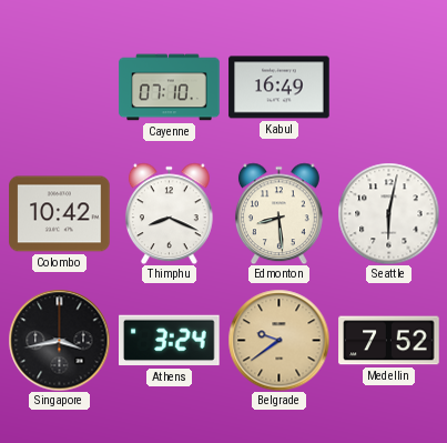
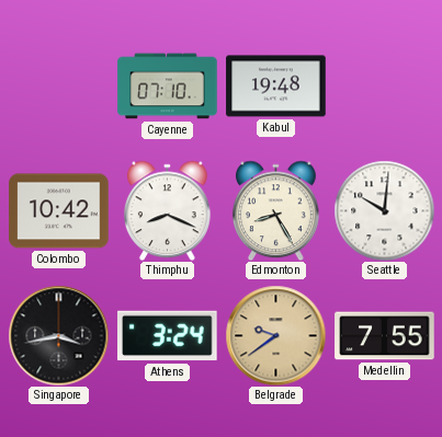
Kabul: 16:49 -> 19:48 (276, 87)
Edmonton: 8:29 -> 8:25 (275, 210)
Seattle: 6:02 -> 10:01 (384, 210)
Medellin: 7:52 -> 7:55 (385, 336)
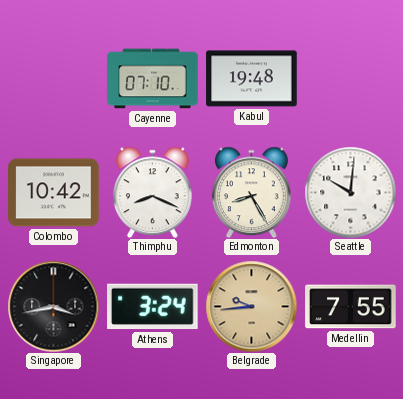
Belgrade: 9:39 -> 9:44 (251, 306)
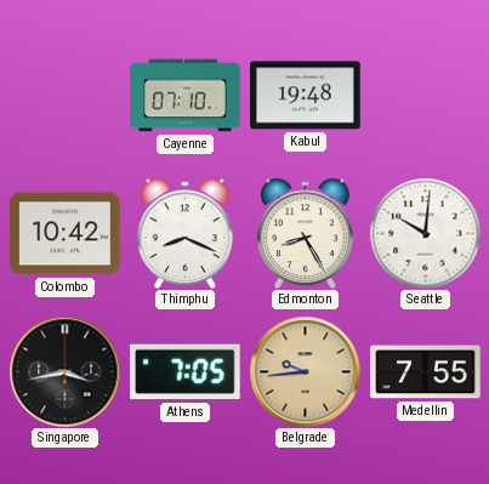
Athens: 3:24 -> 7:05 (186, 372)
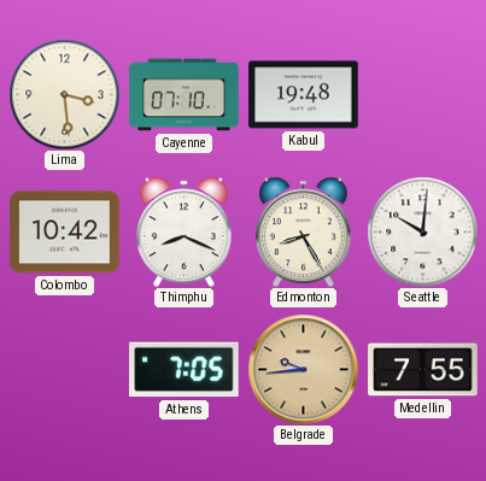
Lima: none -> 3:29 (64, 94)
Singapore: 3:43 -> none (64, 371)
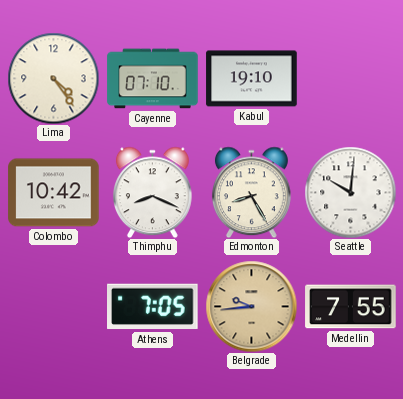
Lima: 3:29 -> 4:24 (53, 78)
Kabul: 19:48 -> 19:10 (252, 79)
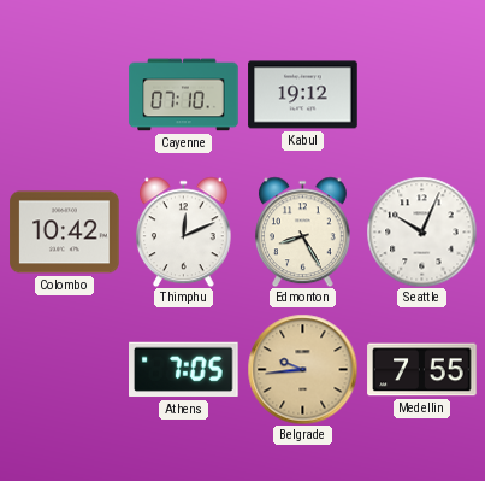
Lima: 4:24 -> none (53, 78)
Kabul: 19:10 -> 19:12 (303, 95)
Thimphu: 8:19 -> 12:11 (183, 231)
Seattle: 10:01 -> 10:04 (421, 231)
